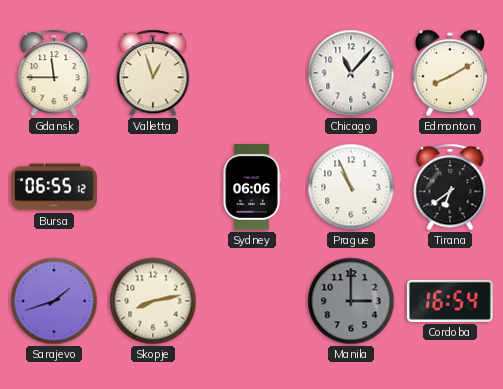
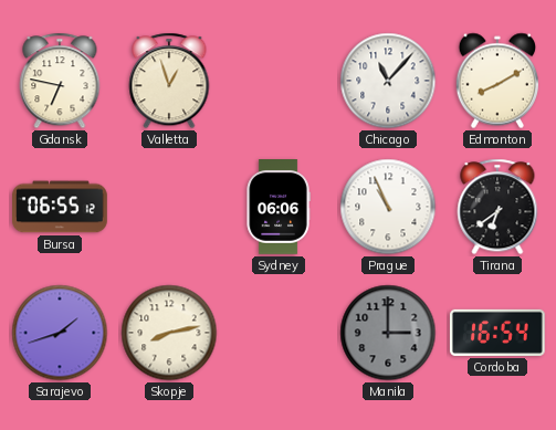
Gdansk: 11:45 -> 6:47 (60, 81)
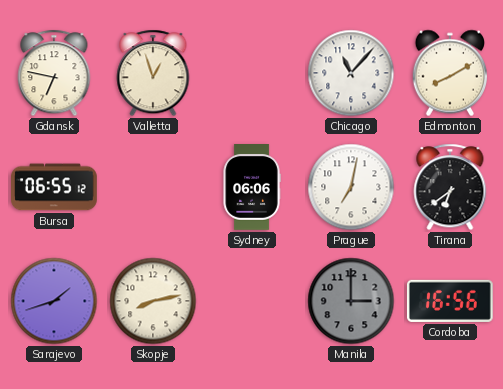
Prague: 10:56 -> 7:02 (351, 187)
Cordoba: 16:54 -> 16:56 (450, 301)
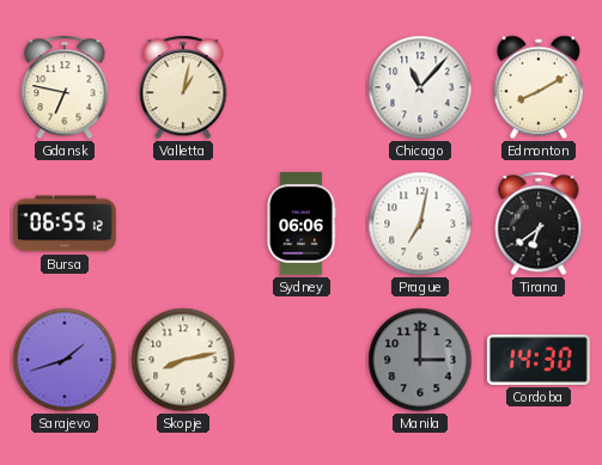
Valletta: 12:57 -> 1:02 (183, 87)
Cordoba: 16:56 -> 14:30 (539, 360)
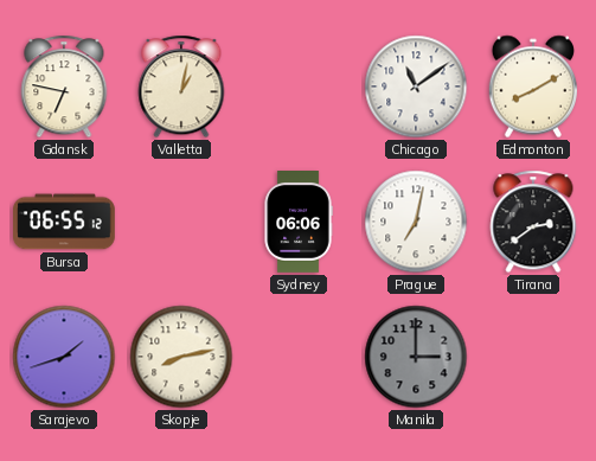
Chicago: 11:07 -> 11:09 (416, 87)
Tirana: 6:39 -> 2:39 (533, 222)
Cordoba: 14:30 -> none (539, 360)
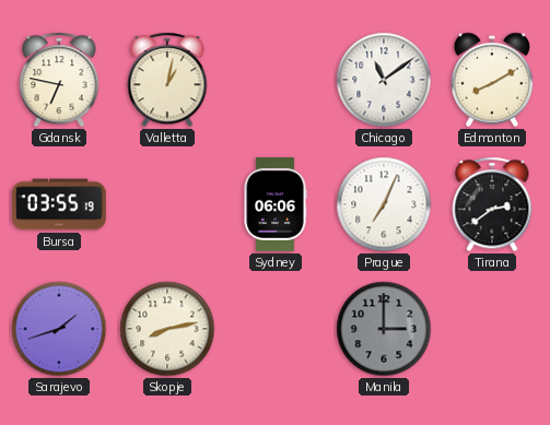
Bursa: 06:55 -> 03:55 (60, 204)
Prague: 7:02 -> 7:04 (384, 204)
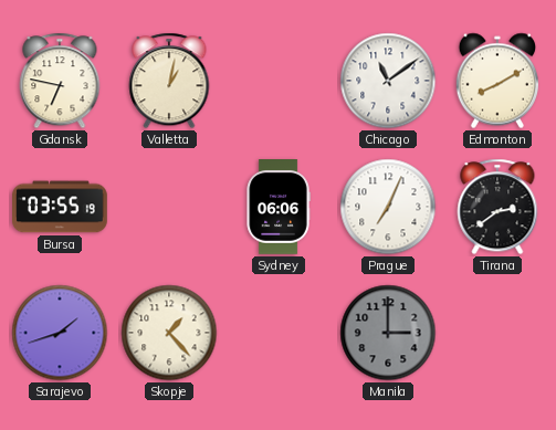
Skopje: 8:13 -> 1:23 (169, 333)
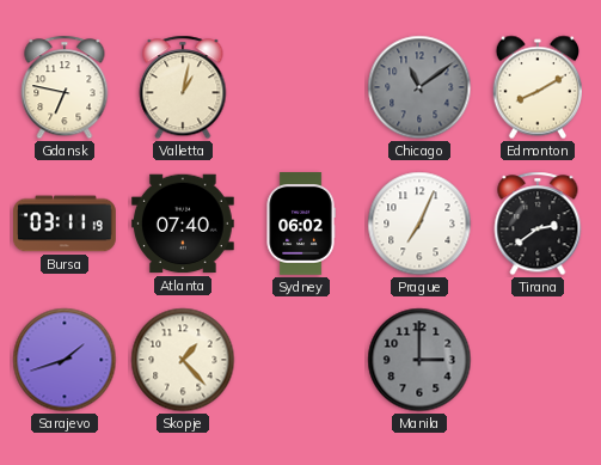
Chicago dial: white -> grey (419, 87)
Bursa: 03:55 -> 03:11 (66, 224)
Atlanta: none -> 07:40 (184, 224)
Sydney: 06:06 -> 06:02 (301, 224)
